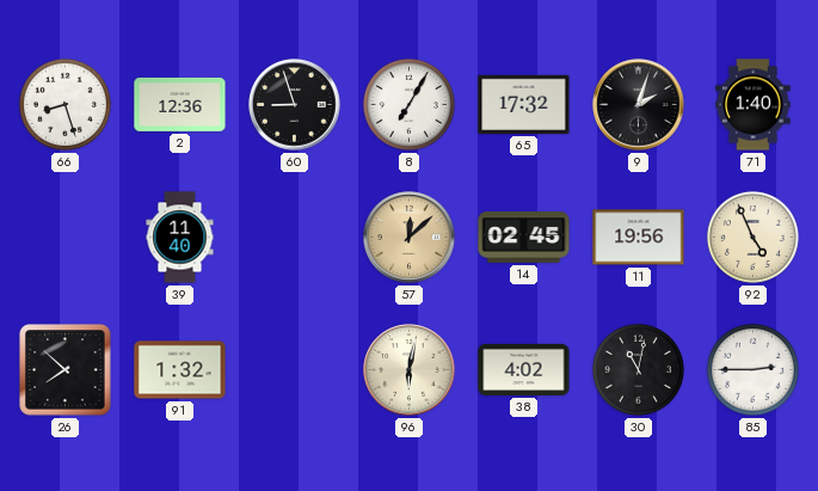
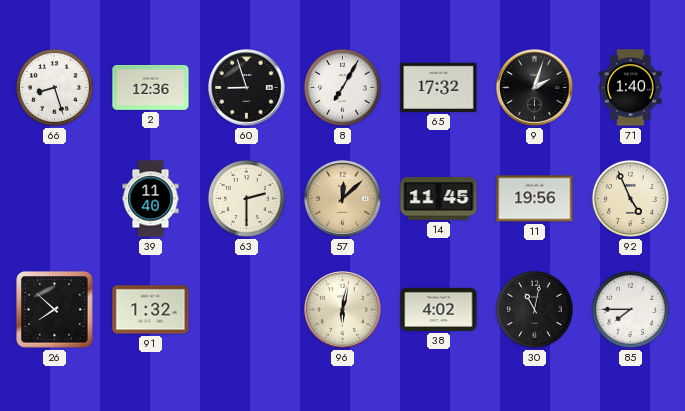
63: none -> 2:30 (246, 198)
14: 02:45 -> 11:45 (439, 199)
85: 2:45 -> 7:45 (630, 309)
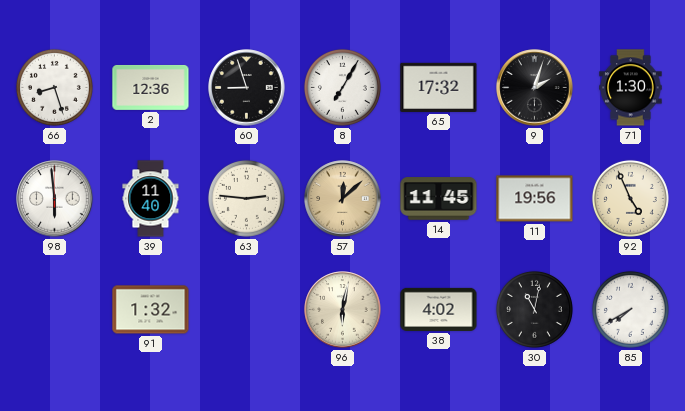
71: 1:40 -> 1:30 (631, 88)
98: none -> 5:59 (55, 199)
63: 2:30 -> 2:46 (246, 198)
26: 7:52 -> none (55, 310)
85: 7:45 -> 7:40 (630, 309)
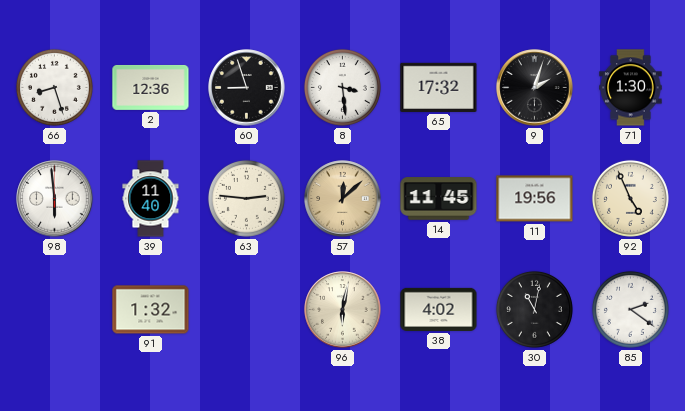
8: 7:05 -> 3:29 (342, 87)
85: 7:40 -> 2:21 (630, 309)
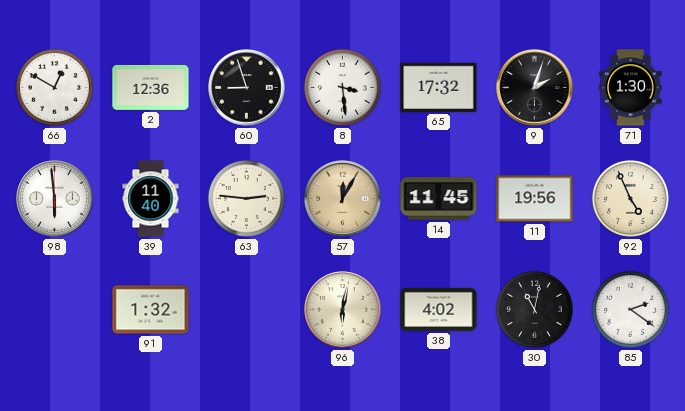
66: 8:27 -> 12:50 (54, 87)
57: 12:08 -> 12:05 (343, 199)
